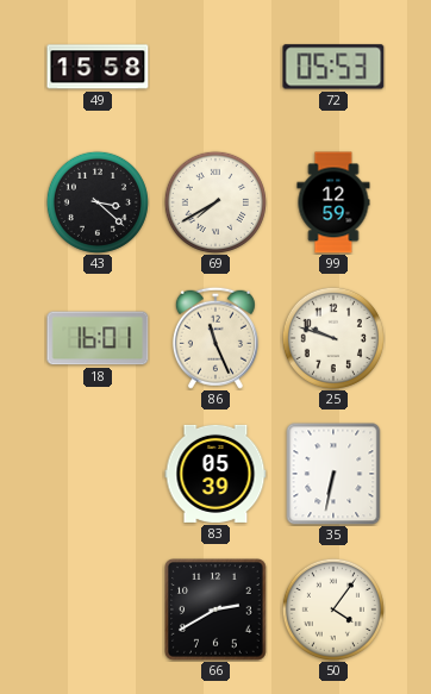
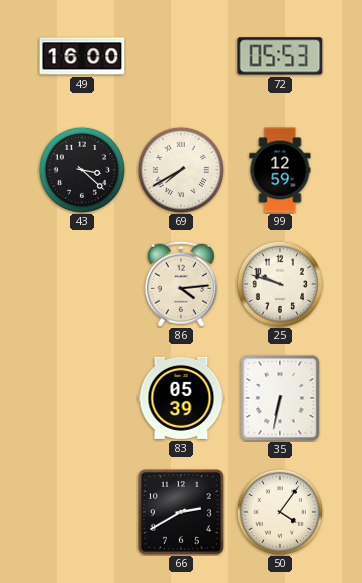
49: 15:58 -> 16:00 (82, 56)
18: 16:01 -> none (98, 338)
86: 11:26 -> 4:14 (181, 284)
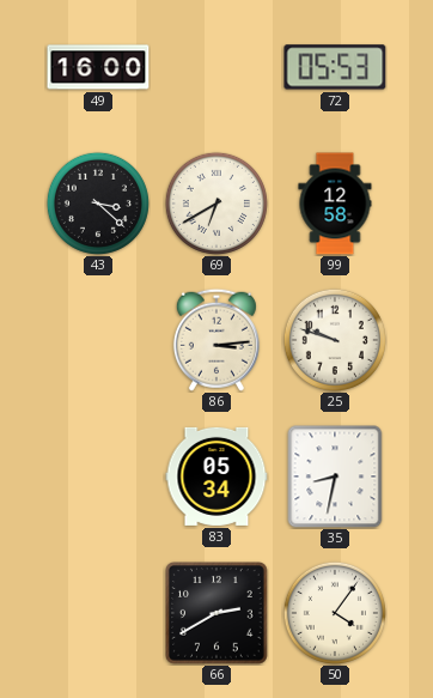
69: 7:40 -> 6:40 (216, 204)
99: 12:59 -> 12:58 (335, 204)
86: 4:14 -> 3:14 (216, 340)
83: 05:39 -> 05:34 (216, 477)
35: 6:32 -> 8:32 (335, 477)
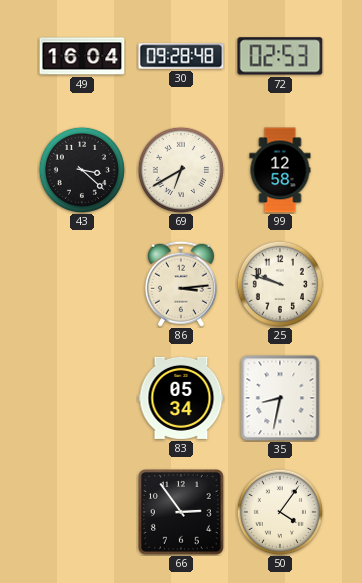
49: 16:00 -> 16:04 (82, 56)
30: none -> 09:28 (181, 56)
72: 05:53 -> 02:53 (280, 56)
66: 2:40 -> 2:54 (181, 512)
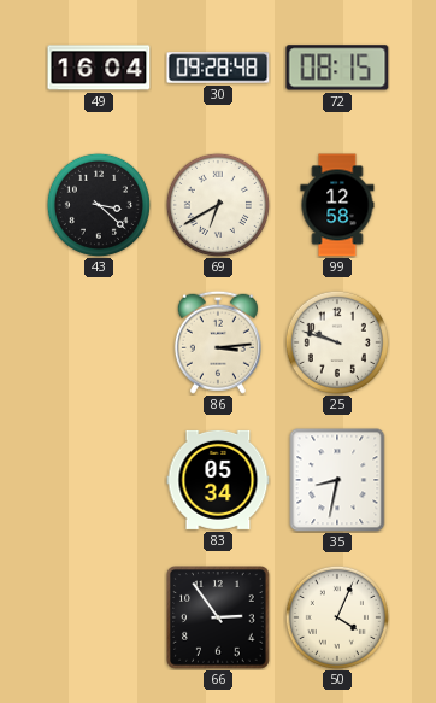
72: 02:53 -> 08:15 (337, 68)
50: 4:06 -> 4:04 (337, 617)
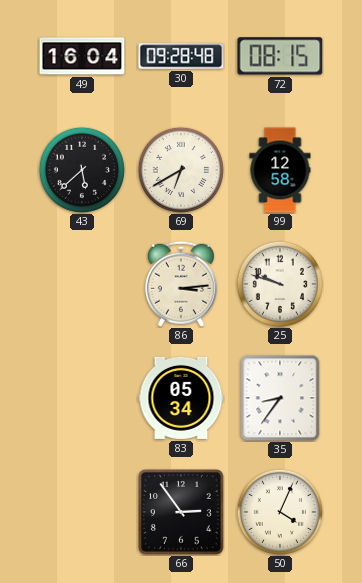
43: 3:22 -> 5:38 (82, 170)
35: 8:32 -> 8:36 (280, 398)
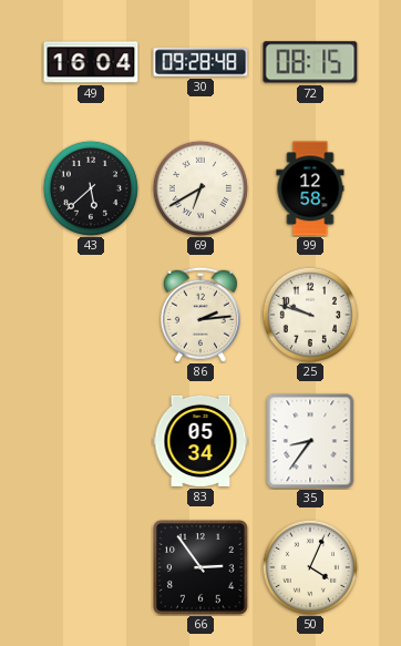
86: 3:14 -> 2:14 (200, 315)
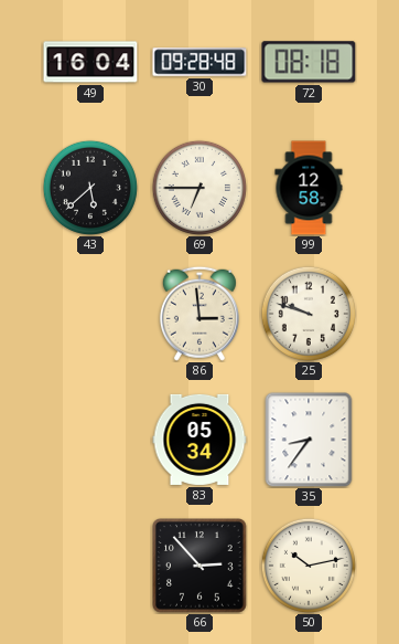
72: 08:15 -> 08:18 (309, 62)
69: 6:40 -> 6:45 (199, 188)
86: 2:14 -> 2:59 (199, 314)
66: 2:54 -> 2:53 (199, 566)
50: 4:04 -> 10:13 (309, 566)
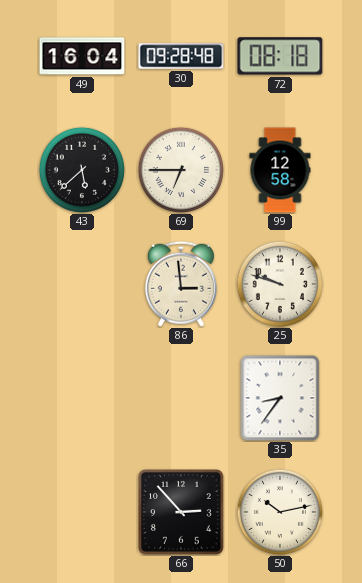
83: 05:34 -> none (199, 440)
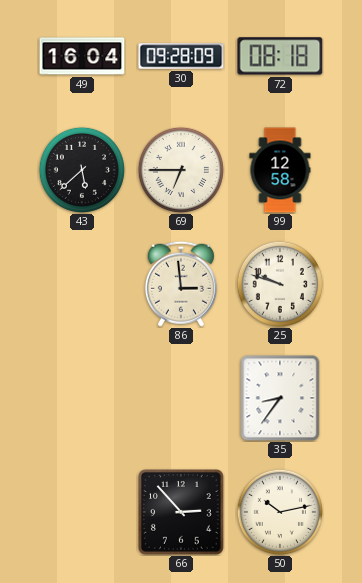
30: 09:28:48 -> 09:28:09 (181, 56)
